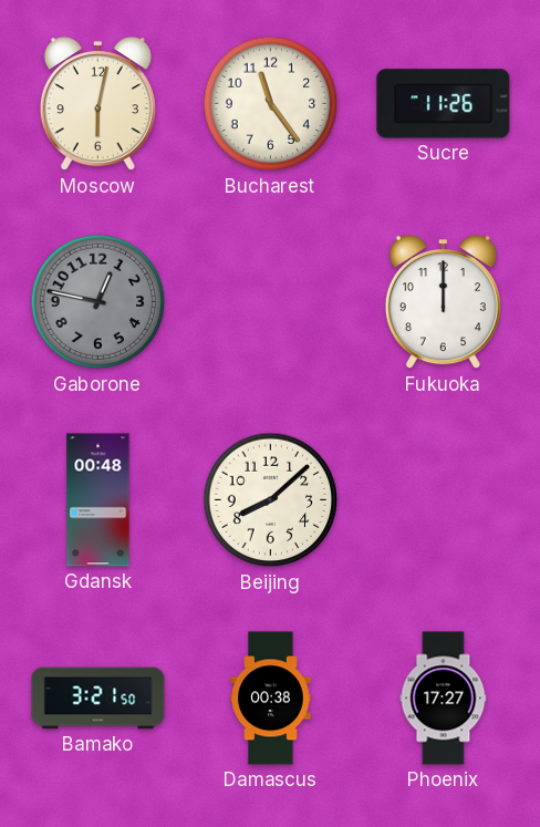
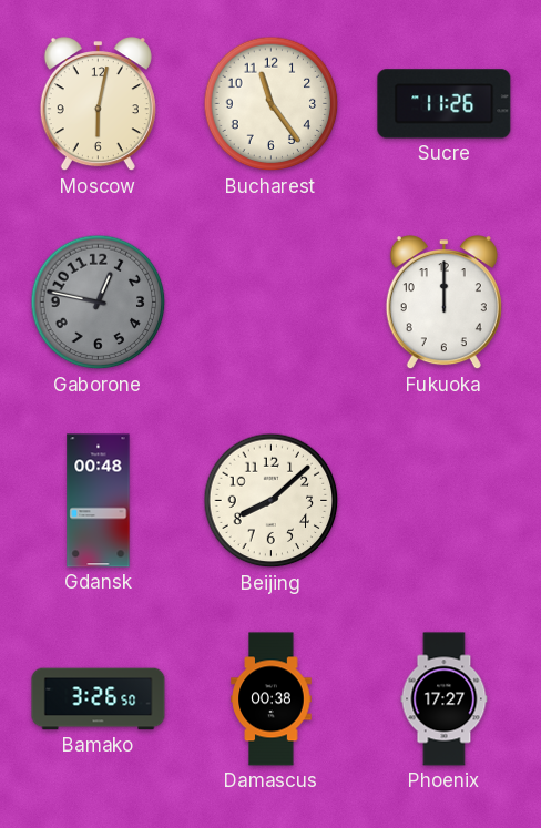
Bamako: 3:21 -> 3:26 (99, 699)
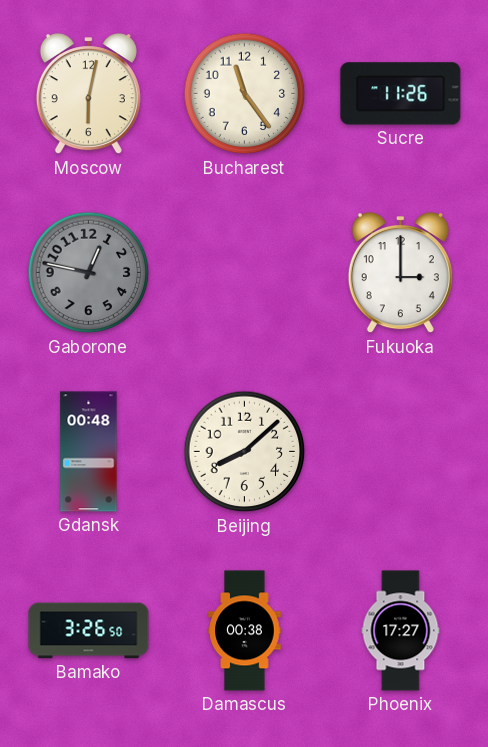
Fukuoka: 12:00 -> 3:00 (400, 273)
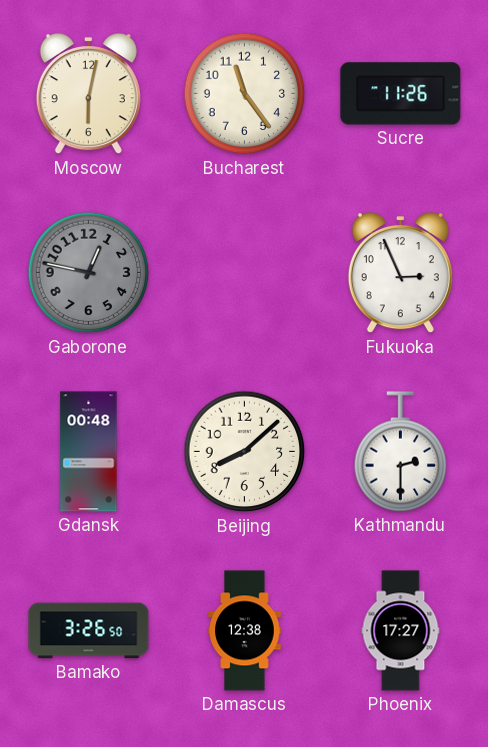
Fukuoka: 3:00 -> 2:56 (400, 273)
Kathmandu: none -> 2:30 (401, 452)
Damascus: 00:38 -> 12:38 (245, 631)
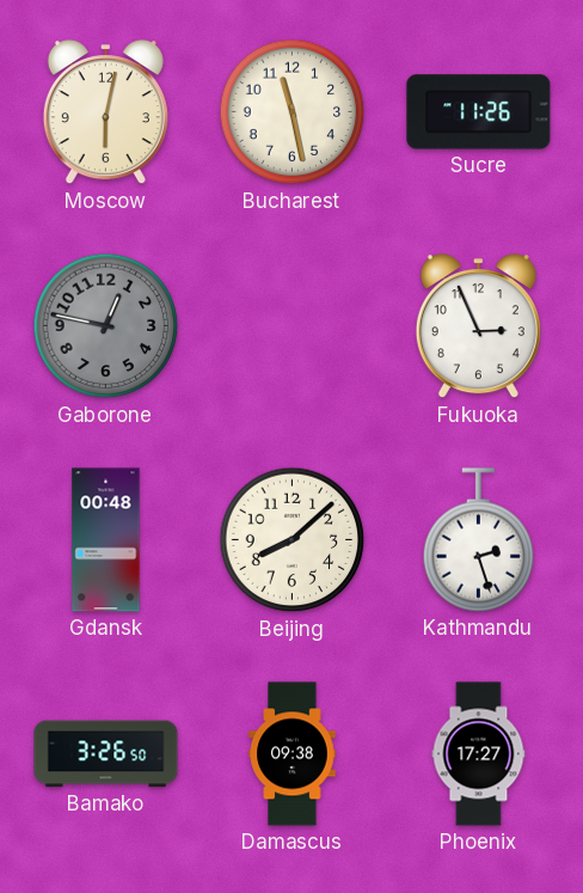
Bucharest: 11:24 -> 11:28 (293, 112)
Kathmandu: 2:30 -> 2:27 (479, 540)
Damascus: 12:38 -> 09:38 (293, 754)
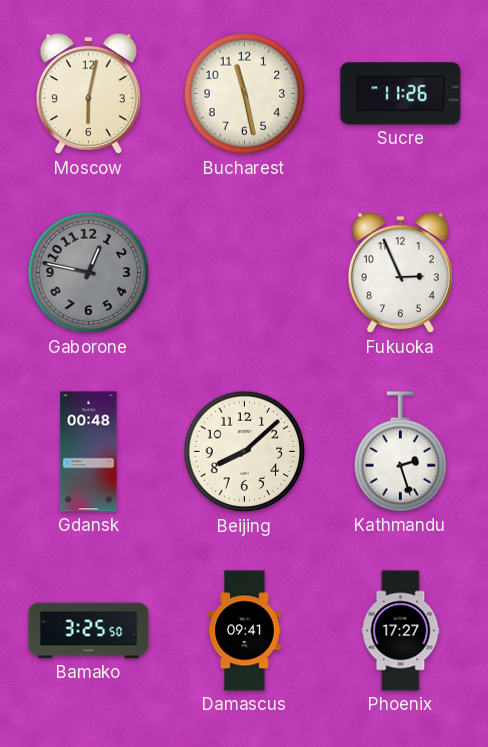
Bamako: 3:26 -> 3:25 (89, 631)
Damascus: 09:38 -> 09:41 (245, 631)
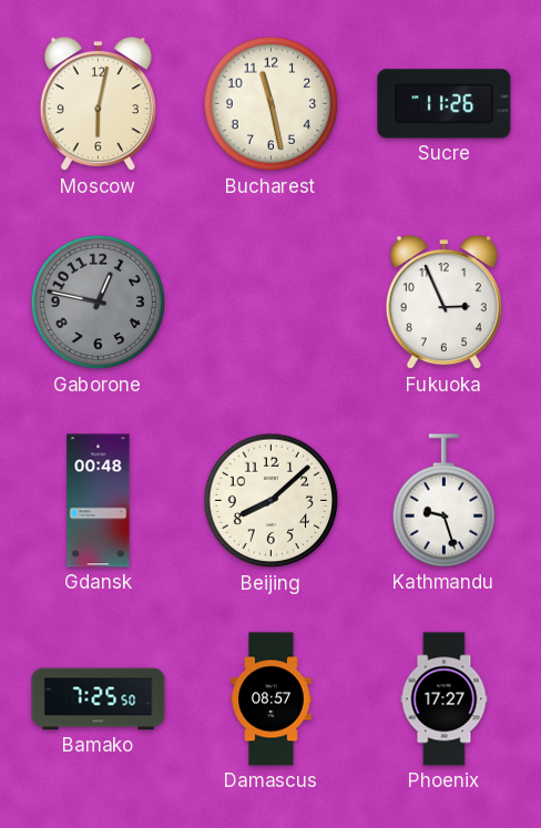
Kathmandu: 2:27 -> 9:27 (445, 501)
Bamako: 3:25 -> 7:25 (99, 699)
Damascus: 09:41 -> 08:57 (272, 699)
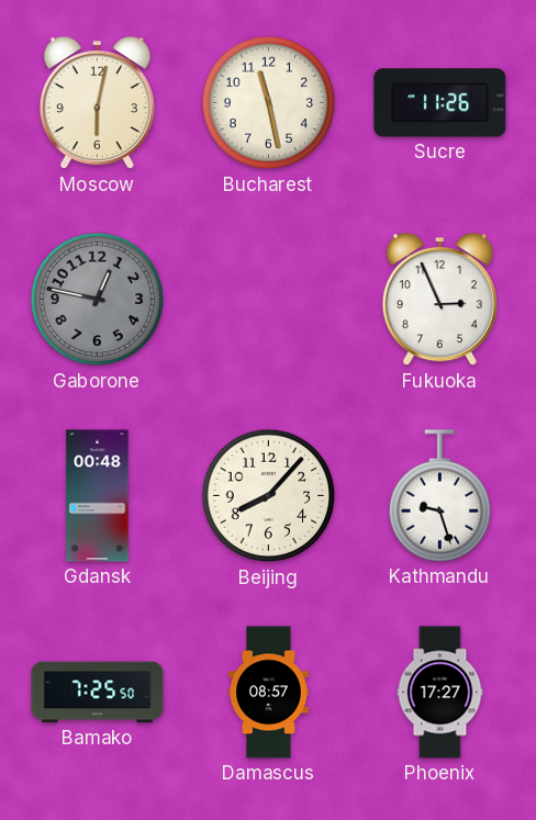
Beijing: 8:08 -> 8:07 (269, 496)
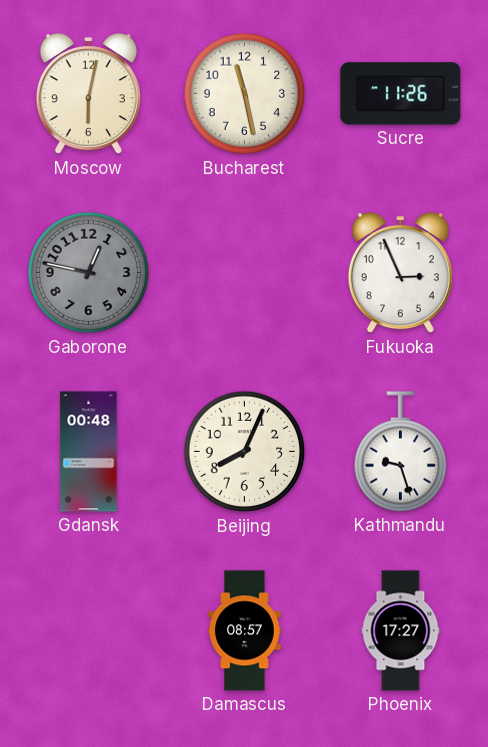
Beijing: 8:07 -> 8:04 (245, 452)
Bamako: 7:25 -> none (98, 693)
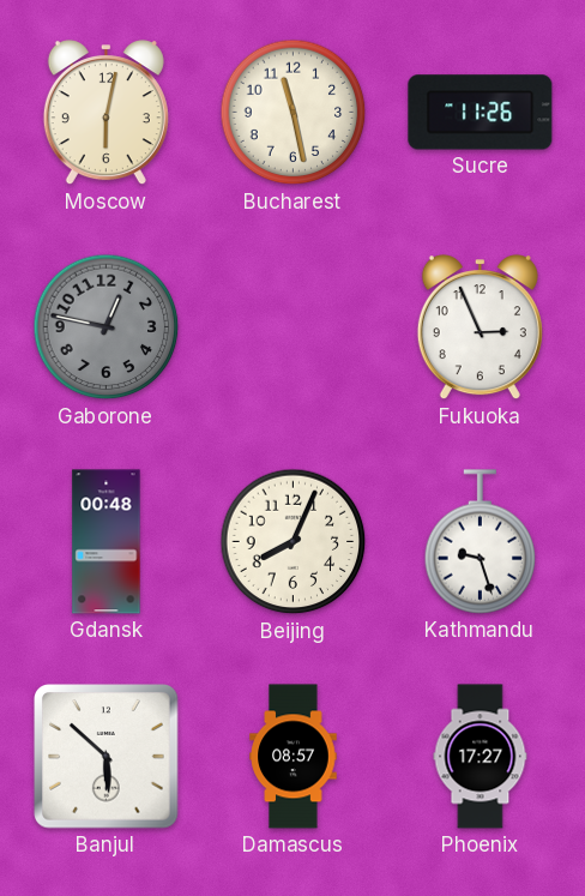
Banjul: none -> 5:52 (107, 757)
